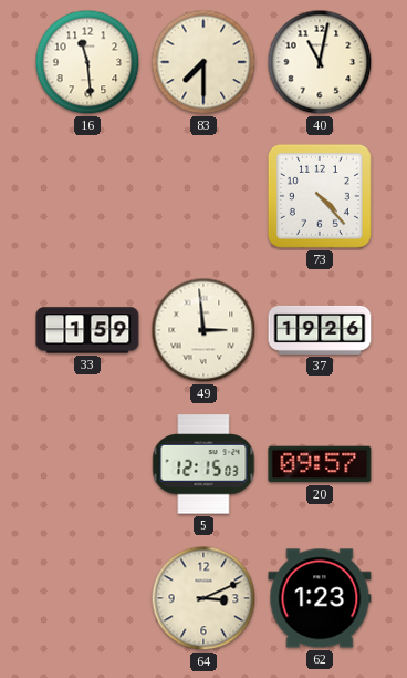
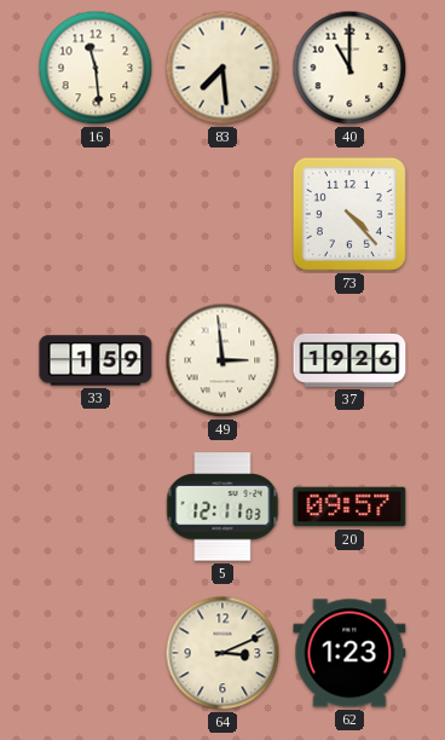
83: 7:30 -> 7:29 (223, 68)
40: 11:02 -> 11:00 (349, 68)
5: 12:15 -> 12:11 (223, 507)
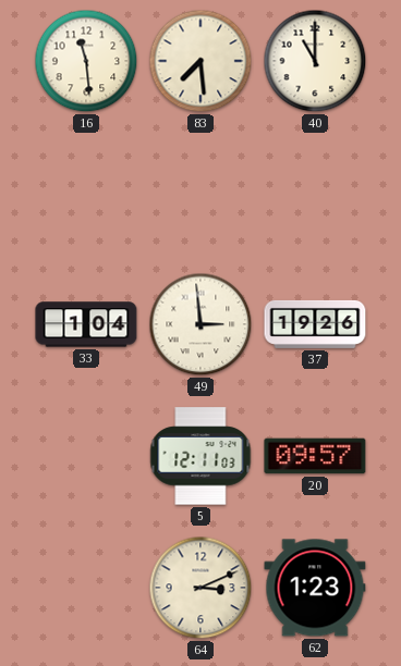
73: 4:23 -> none (349, 214)
33: 1:59 -> 1:04 (86, 324)
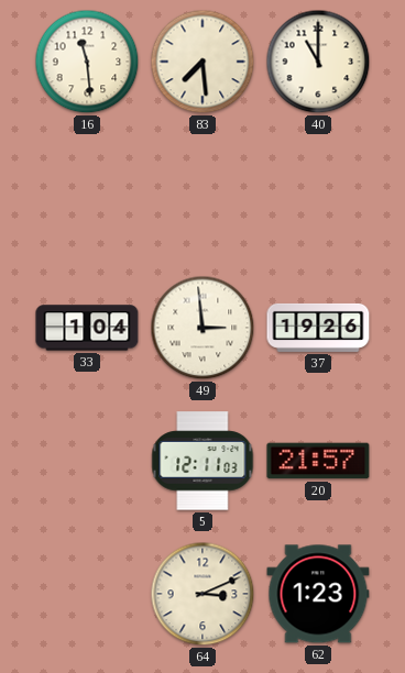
20: 09:57 -> 21:57 (318, 461)
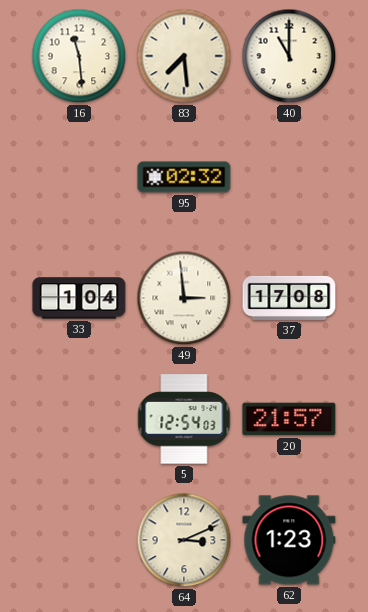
95: none -> 02:32 (184, 177)
37: 19:26 -> 17:08 (289, 298)
5: 12:11 -> 12:54 (184, 419)
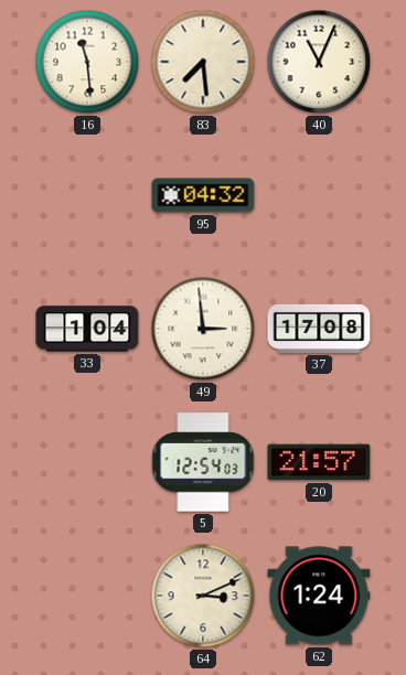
40: 11:00 -> 11:04 (319, 62)
95: 02:32 -> 04:32 (203, 195)
62: 1:23 -> 1:24 (319, 596)
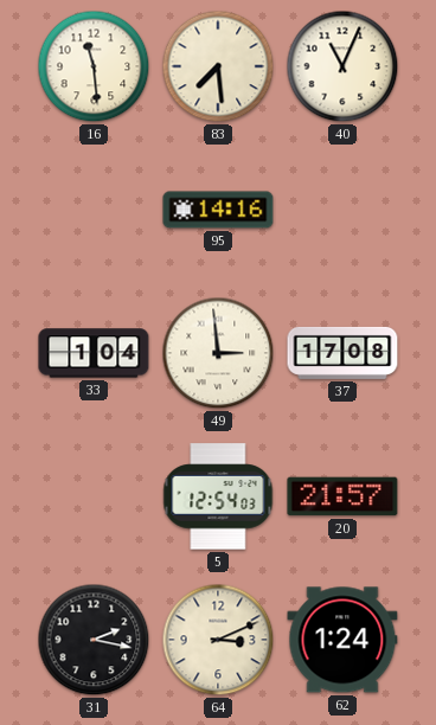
95: 04:32 -> 14:16 (218, 210)
31: none -> 2:17 (94, 640)
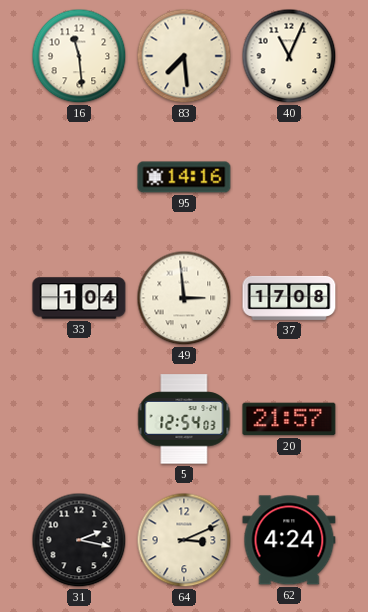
62: 1:24 -> 4:24 (289, 540)
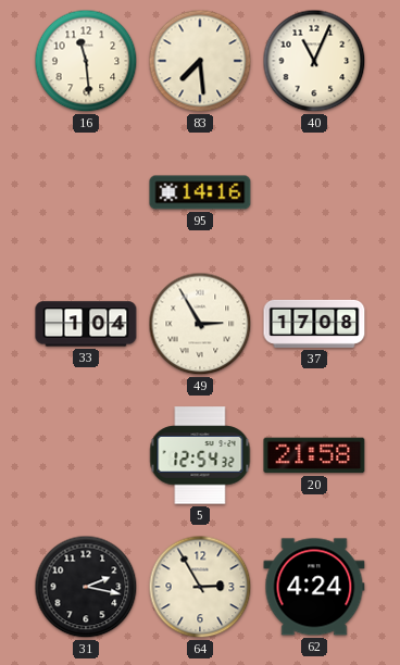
49: 2:59 -> 2:55 (200, 324)
5: 12:54:03 -> 12:54:32 (200, 455)
20: 21:57 -> 21:58 (314, 455)
64: 3:11 -> 2:55 (200, 587)
